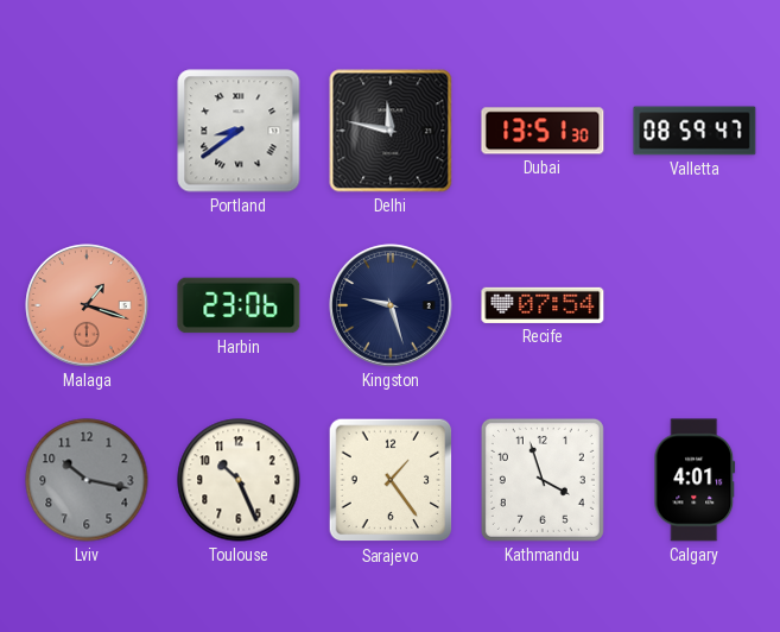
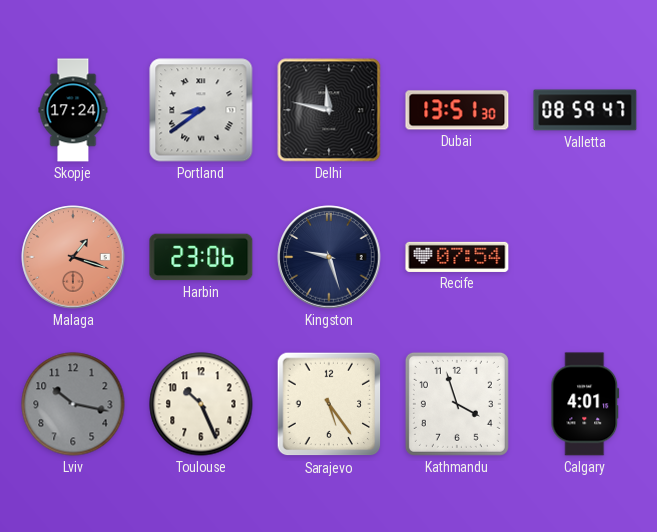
Skopje: none -> 17:24 (73, 110)
Sarajevo: 1:24 -> 5:24 (329, 404)
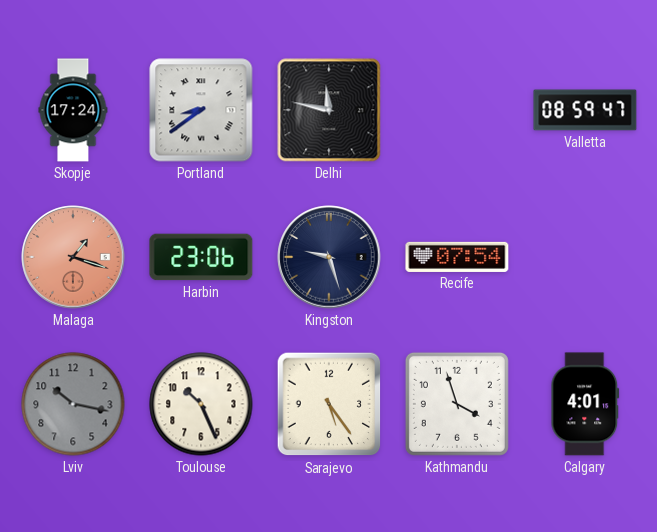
Dubai: 13:51 -> none (457, 110)
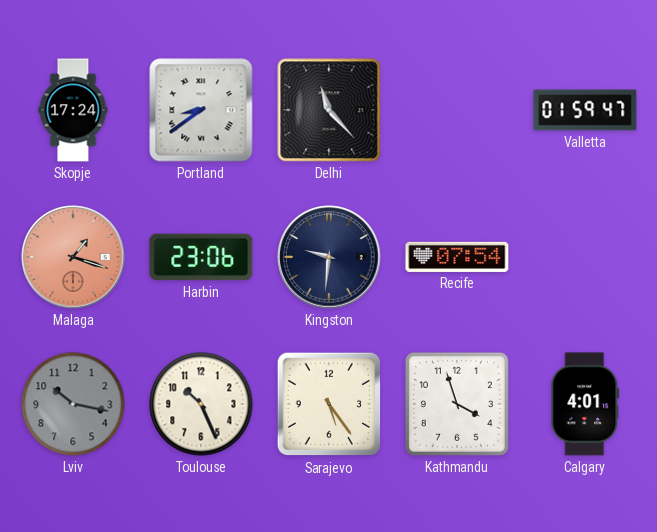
Delhi: 11:47 -> 11:23 (329, 110)
Valletta: 08:59 -> 01:59 (585, 110)
Kingston: 9:27 -> 9:31 (329, 257)
